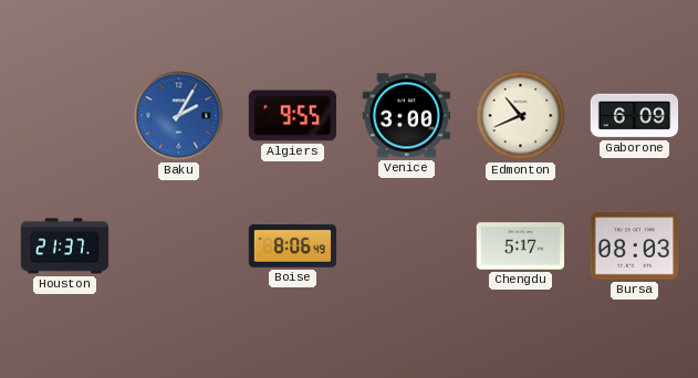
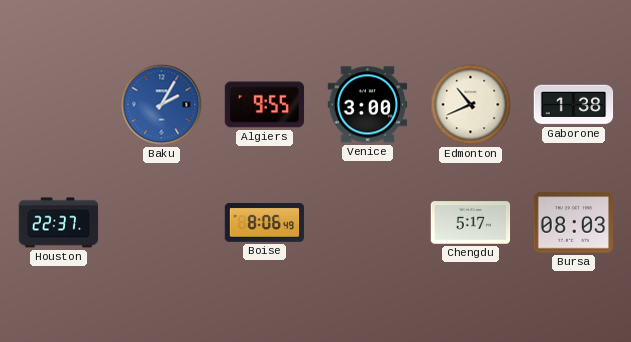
Gaborone: 6:09 -> 1:38 (574, 105)
Houston: 21:37 -> 22:37 (59, 223)
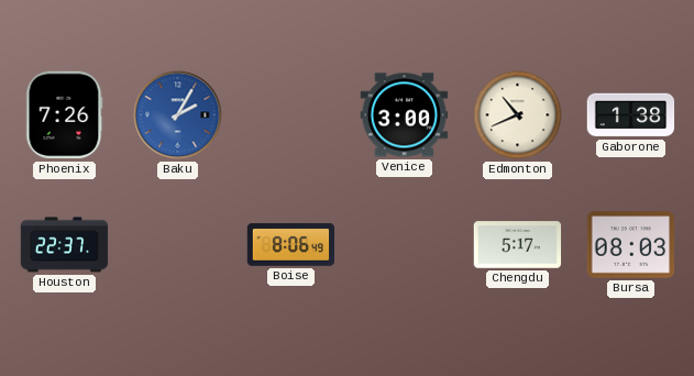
Phoenix: none -> 7:26 (65, 115)
Algiers: 9:55 -> none (265, 105)
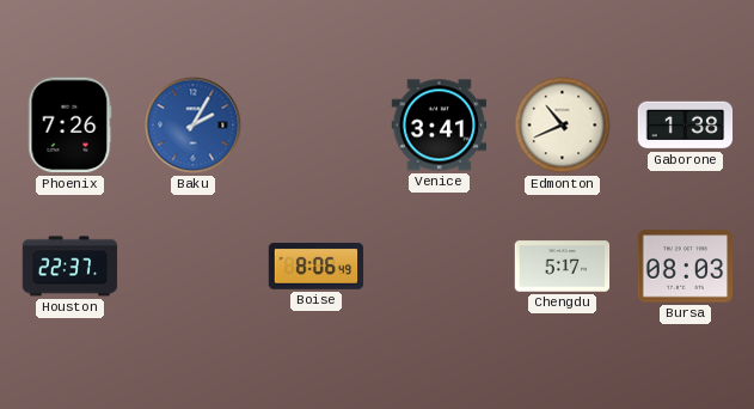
Venice: 3:00 -> 3:41 (440, 126)
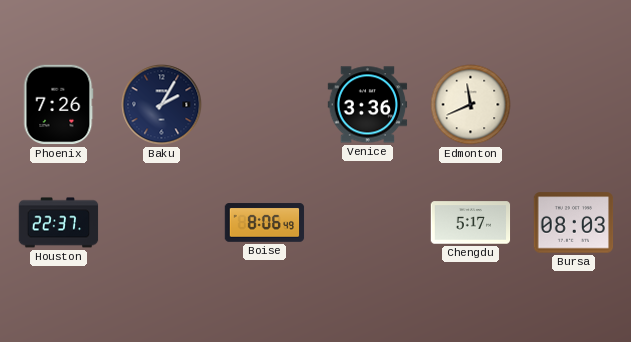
Baku dial: blue -> navy (162, 105)
Venice: 3:41 -> 3:36 (368, 105)
Edmonton: 10:41 -> 11:41 (471, 105)
Gaborone: 1:38 -> none (686, 126)
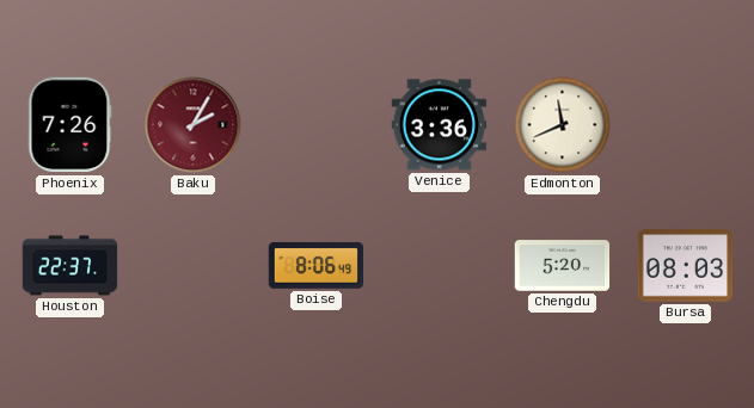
Baku dial: navy -> burgundy (194, 125)
Chengdu: 5:17 -> 5:20 (563, 266)
